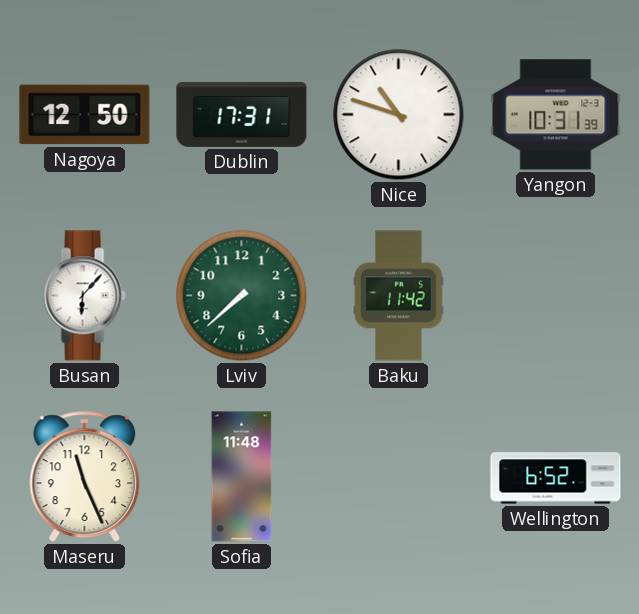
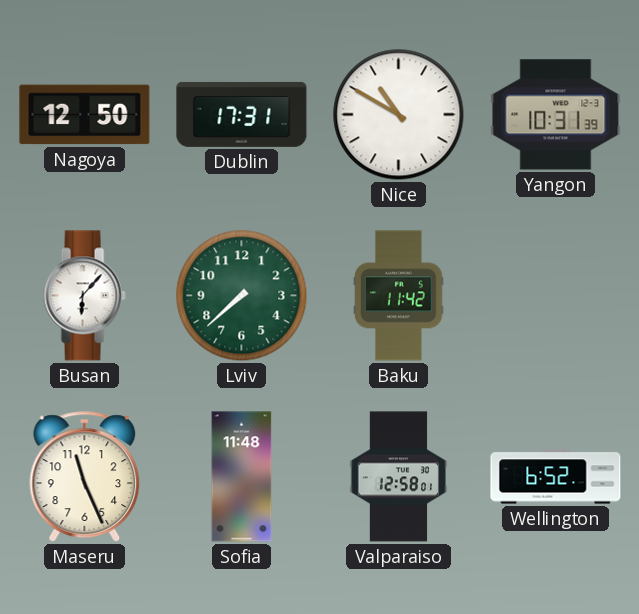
Nice: 10:48 -> 10:50 (399, 115)
Valparaiso: none -> 12:58 (399, 477)
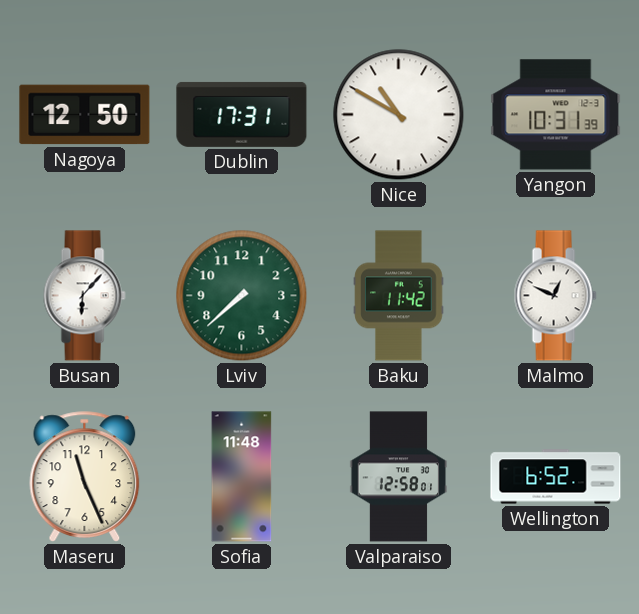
Malmo: none -> 12:49 (555, 296)
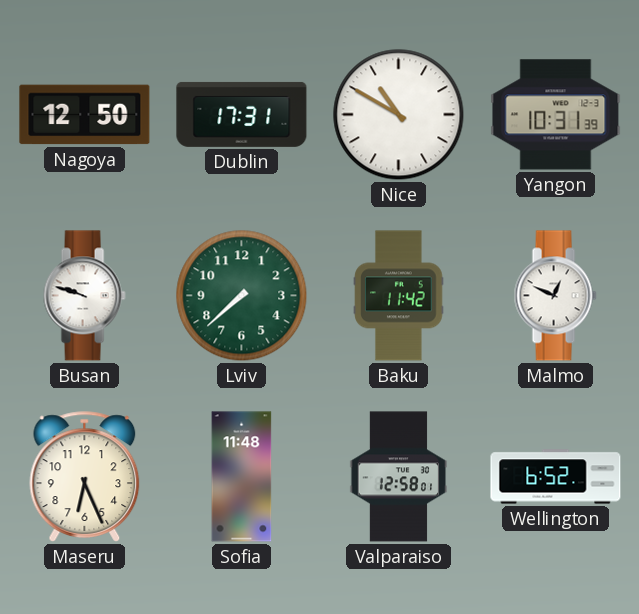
Busan: 6:07 -> 9:48 (84, 296)
Maseru: 11:26 -> 6:26 (85, 477)
